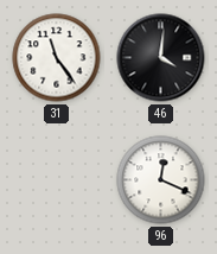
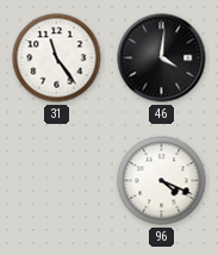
96: 12:19 -> 4:19 (162, 181)
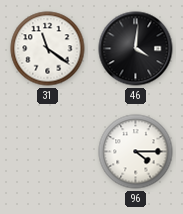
31: 11:24 -> 11:21 (48, 49)
96: 4:19 -> 4:15 (136, 152)
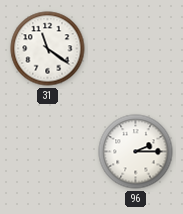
46: 4:01 -> none (136, 49)
96: 4:15 -> 2:15 (136, 152)
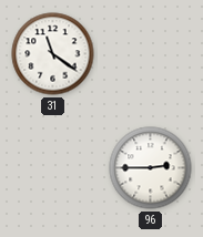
96: 2:15 -> 2:45 (151, 168)
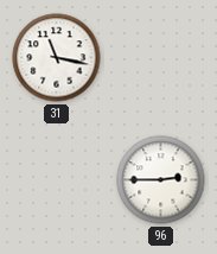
31: 11:21 -> 11:17 (57, 58)
